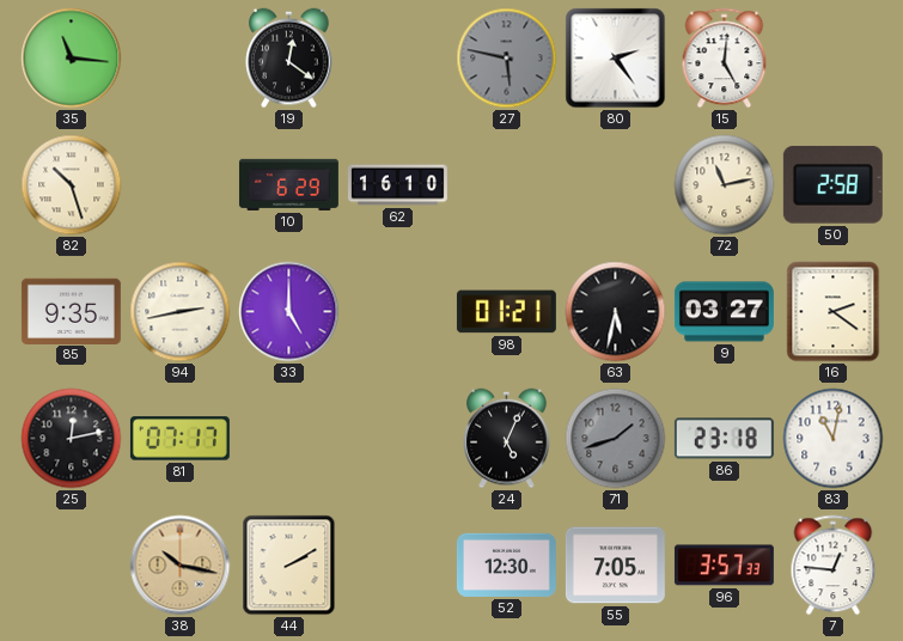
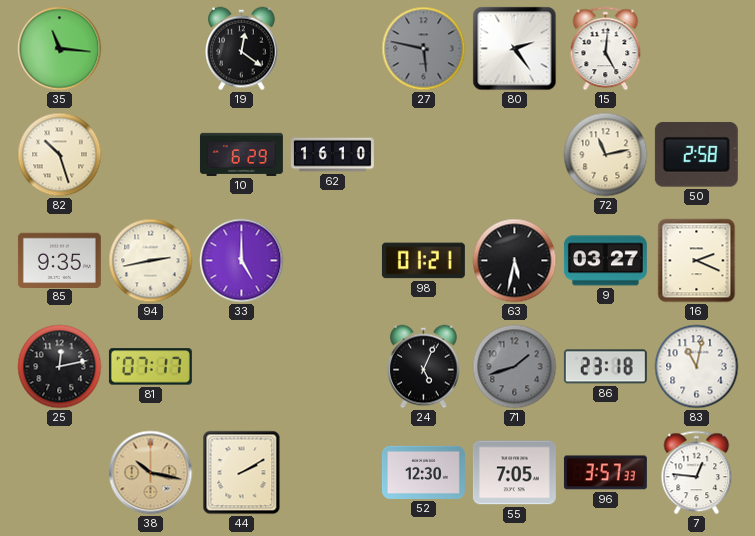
16: 2:21 -> 2:19 (697, 261)
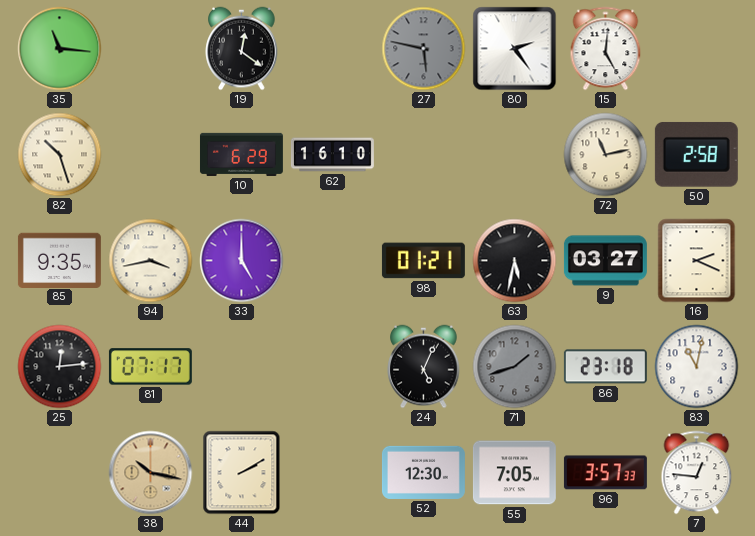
94: 2:43 -> 3:43 (151, 261)
25: 12:13 -> 12:14 (60, 367)
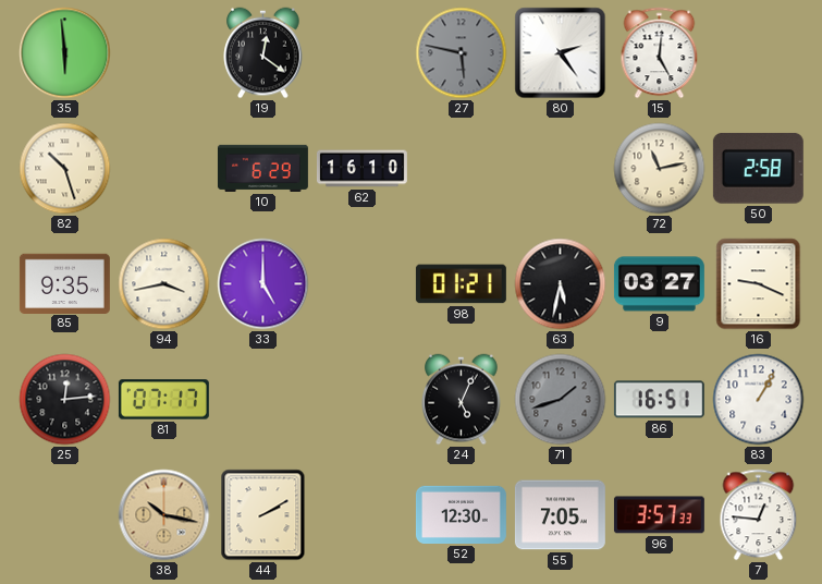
35: 11:16 -> 5:59 (65, 53)
16: 2:19 -> 9:19 (759, 284)
86: 23:18 -> 16:51 (659, 400)
83: 11:02 -> 1:05 (759, 400)
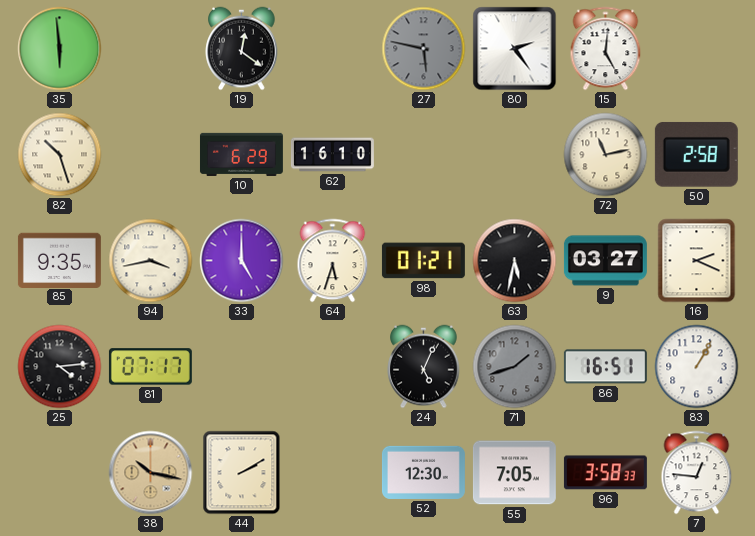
64: none -> 5:33 (333, 261)
16: 9:19 -> 2:19 (697, 261)
25: 12:14 -> 4:14 (60, 367)
96: 3:57 -> 3:58 (605, 473)
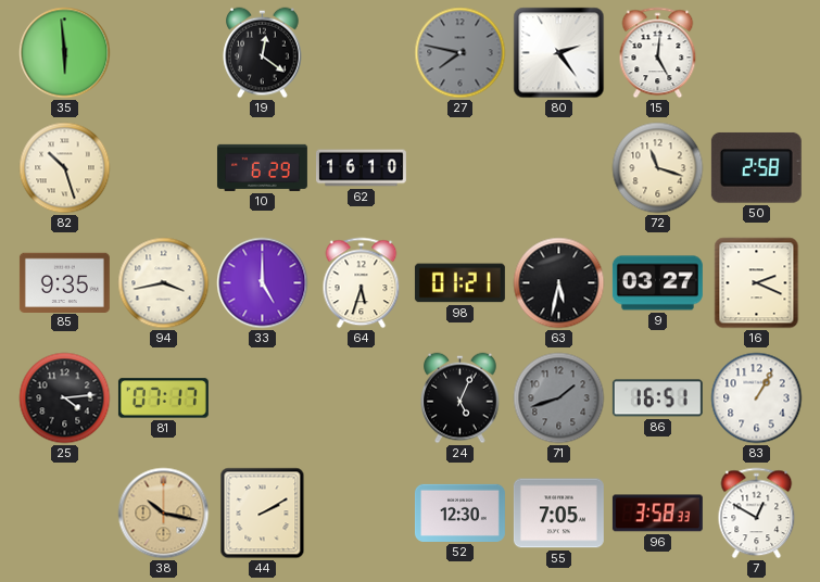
27: 5:47 -> 7:47 (461, 53)
72: 11:13 -> 11:18 (658, 168)
7: 12:46 -> 12:50 (757, 514)
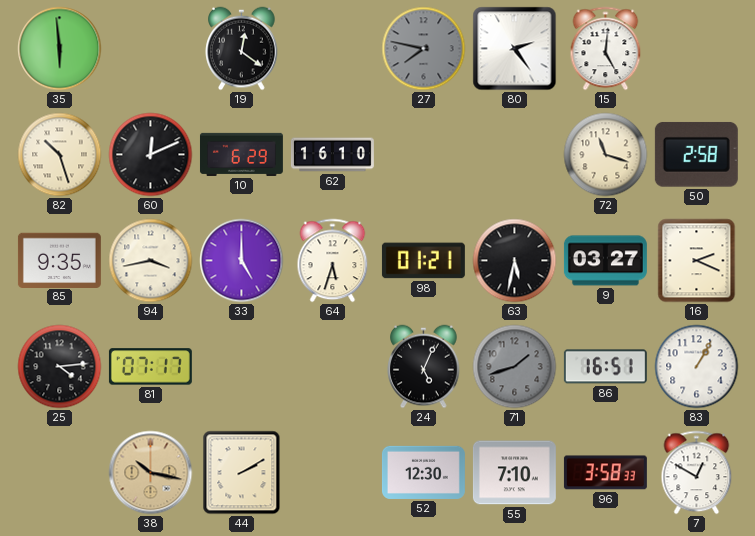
60: none -> 12:11 (151, 155)
55: 7:05 -> 7:10 (514, 473)
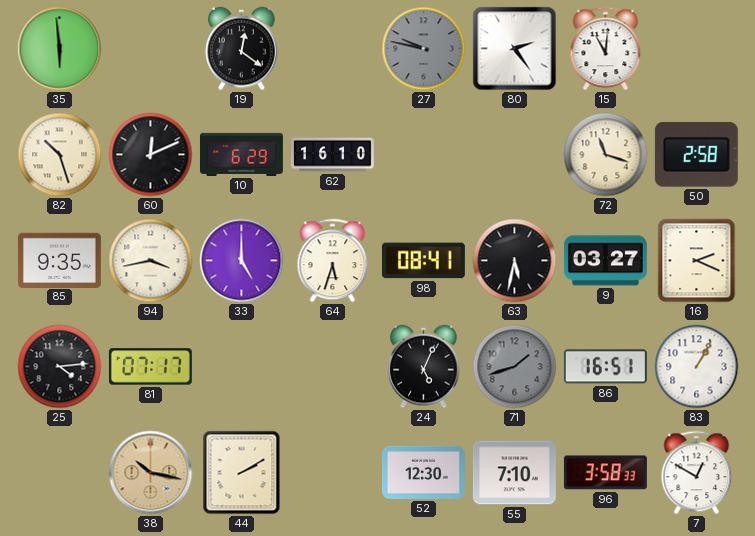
27: 7:47 -> 9:47 (424, 49)
15: 5:01 -> 11:01 (606, 49)
98: 01:21 -> 08:41 (423, 261)
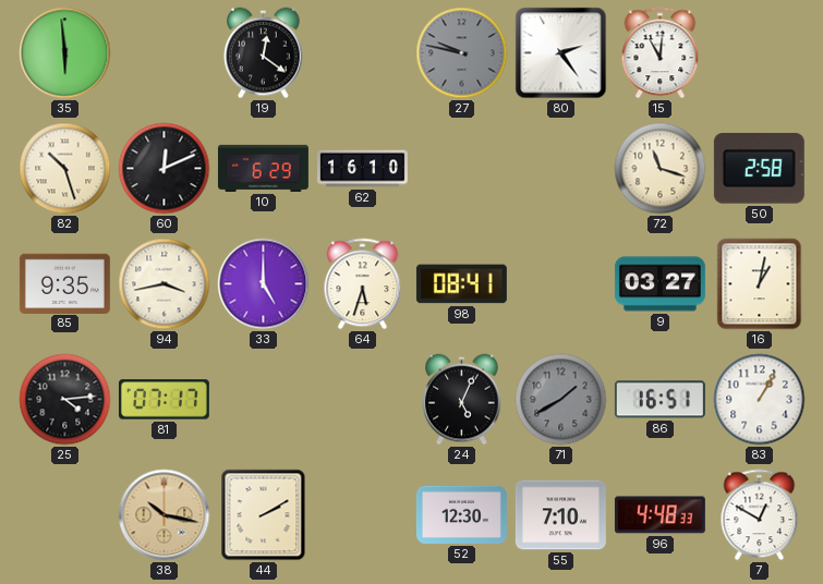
63: 5:32 -> none (515, 261)
16: 2:19 -> 1:02 (760, 284)
71: 1:42 -> 1:40 (561, 400)
96: 3:58 -> 4:48 (659, 515)
